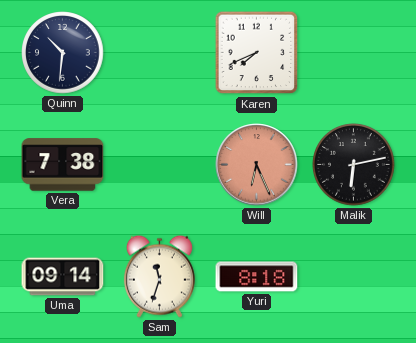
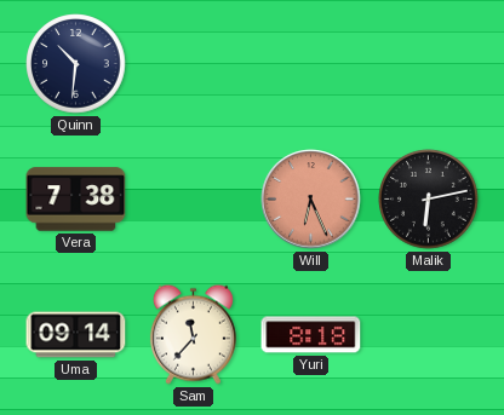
Karen: 7:41 -> none (257, 53)
Sam: 11:33 -> 11:37 (193, 334)
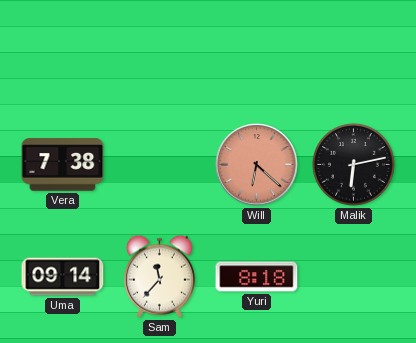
Quinn: 10:31 -> none (76, 64)
Will: 6:26 -> 6:22 (257, 165)
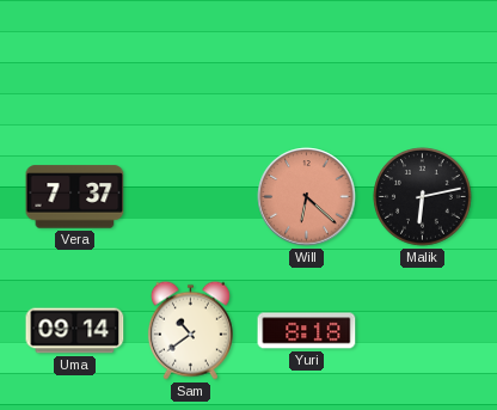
Vera: 7:38 -> 7:37 (75, 197)
Sam: 11:37 -> 10:39 (190, 330)
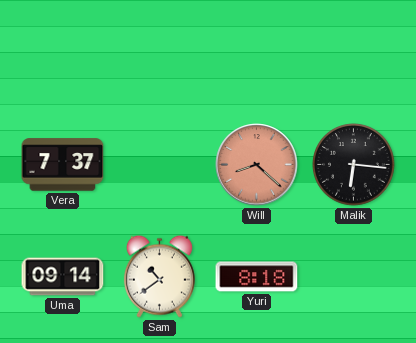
Will: 6:22 -> 8:22 (257, 165)
Malik: 6:13 -> 6:16 (354, 165)
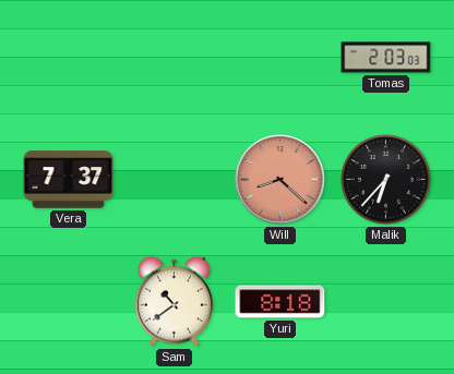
Tomas: none -> 2:03 (386, 58)
Malik: 6:16 -> 6:37 (386, 180)
Uma: 09:14 -> none (63, 277)
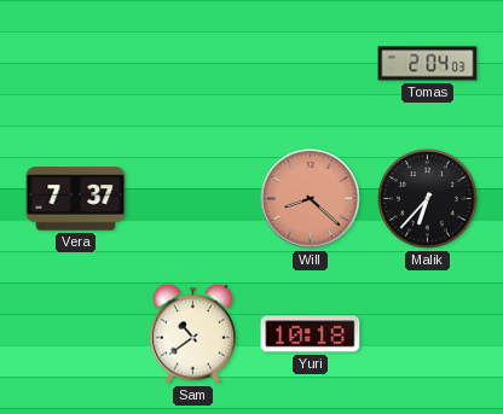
Tomas: 2:03 -> 2:04 (428, 64)
Yuri: 8:18 -> 10:18 (311, 334)
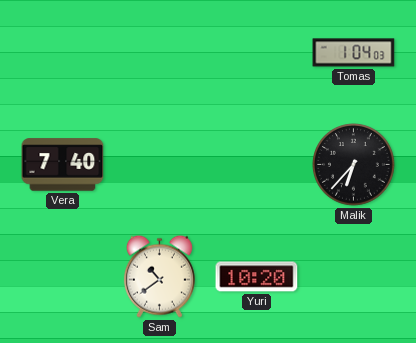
Tomas: 2:04 -> 1:04 (354, 53)
Vera: 7:37 -> 7:40 (63, 165)
Will: 8:22 -> none (311, 199)
Yuri: 10:18 -> 10:20 (257, 277)
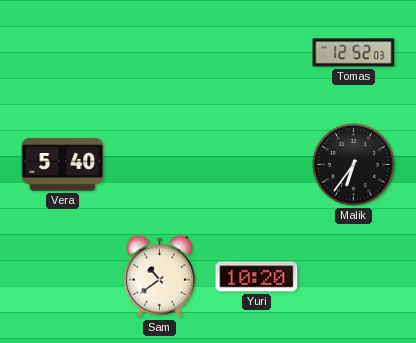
Tomas: 1:04 -> 12:52 (354, 53)
Vera: 7:40 -> 5:40 (63, 165)
Malik: 6:37 -> 6:36 (354, 165)
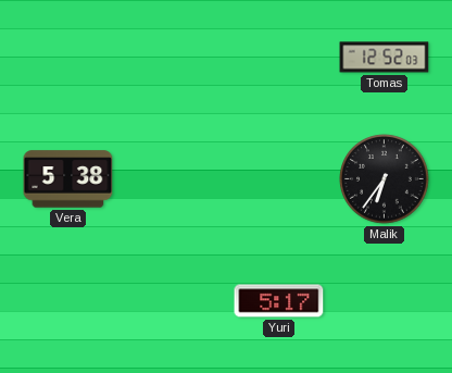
Vera: 5:40 -> 5:38 (68, 179)
Sam: 10:39 -> none (159, 276)
Yuri: 10:20 -> 5:17 (279, 301)
